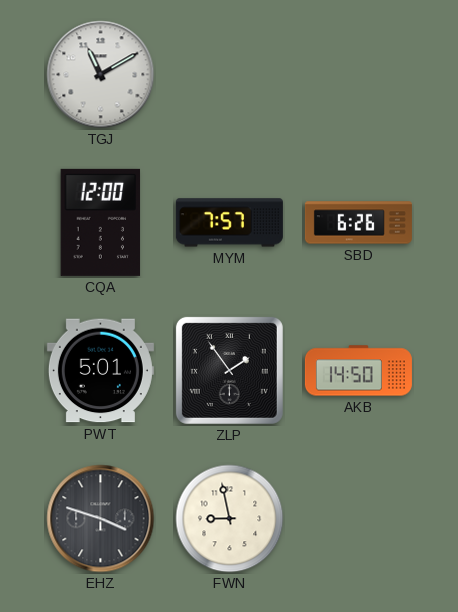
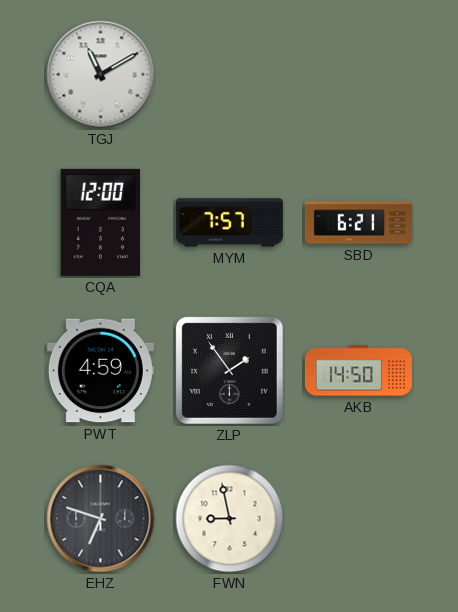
SBD: 6:26 -> 6:21 (358, 223)
PWT: 5:01 -> 4:59 (100, 371)
EHZ: 3:48 -> 6:48 (101, 519)
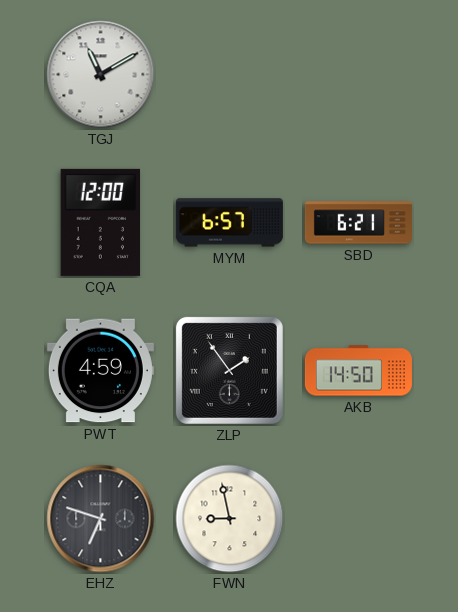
MYM: 7:57 -> 6:57 (229, 223)
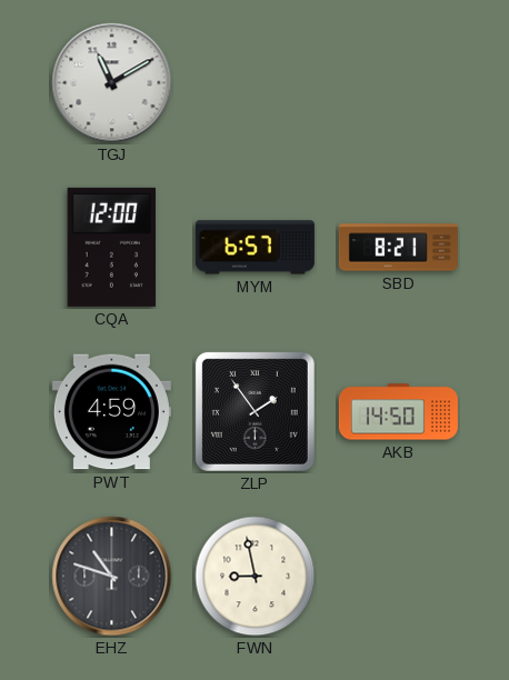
SBD: 6:21 -> 8:21 (398, 248)
EHZ: 6:48 -> 10:48 (112, 577)
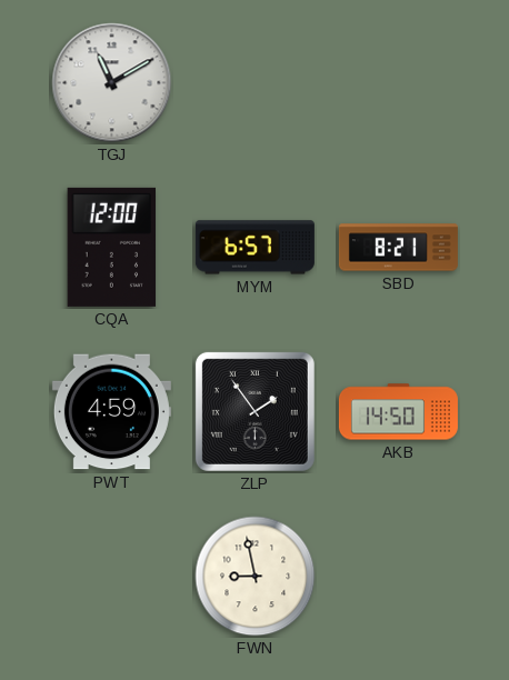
EHZ: 10:48 -> none (112, 577)
